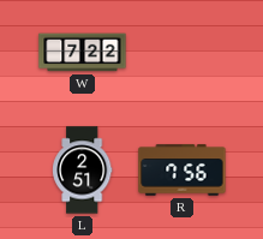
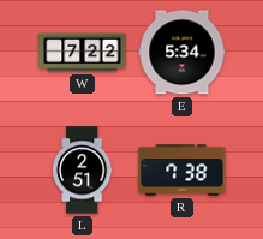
E: none -> 5:34 (183, 53)
R: 7:56 -> 7:38 (183, 171)
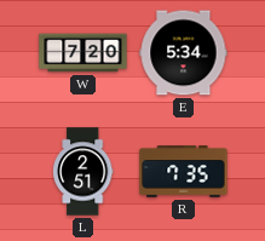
W: 7:22 -> 7:20 (83, 53)
R: 7:38 -> 7:35 (184, 172)
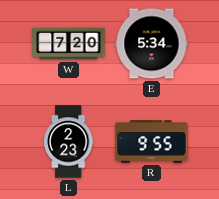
L: 2:51 -> 2:23 (69, 142)
R: 7:35 -> 9:55 (152, 142)
